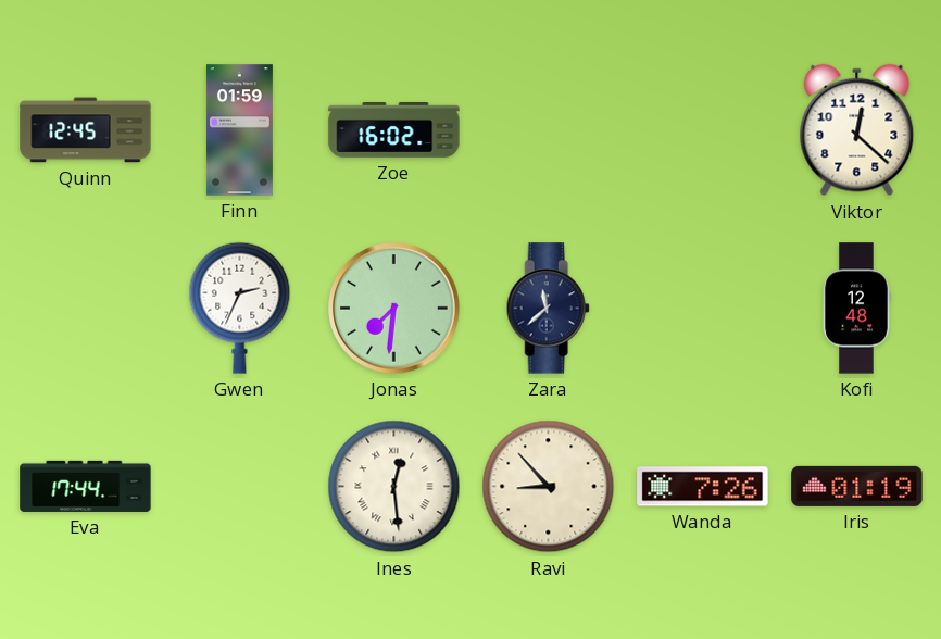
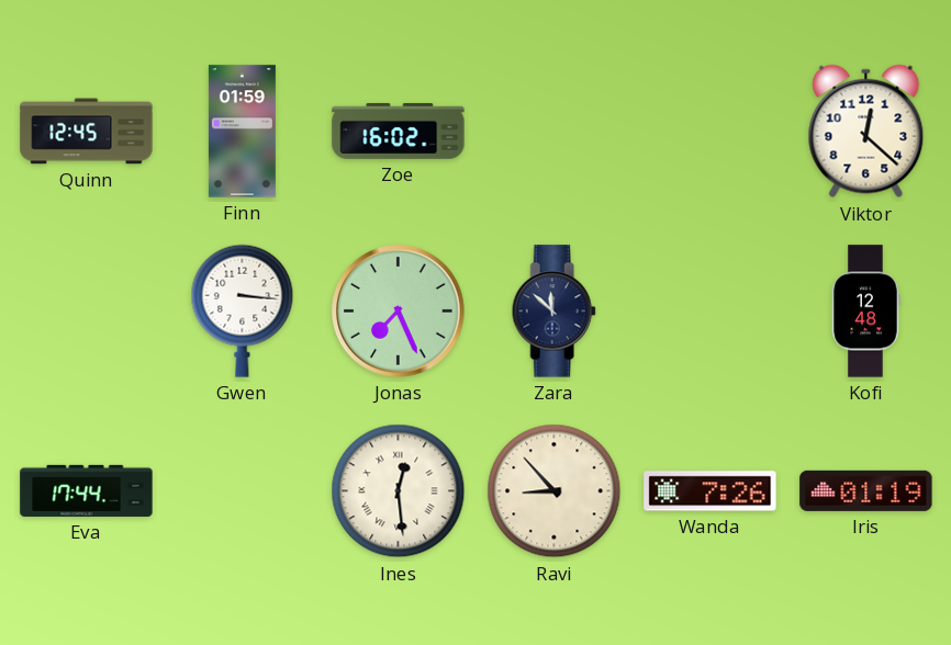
Gwen: 2:34 -> 3:16 (243, 310)
Jonas: 7:31 -> 7:26 (399, 312)
Zara: 11:38 -> 11:52 (553, 312)
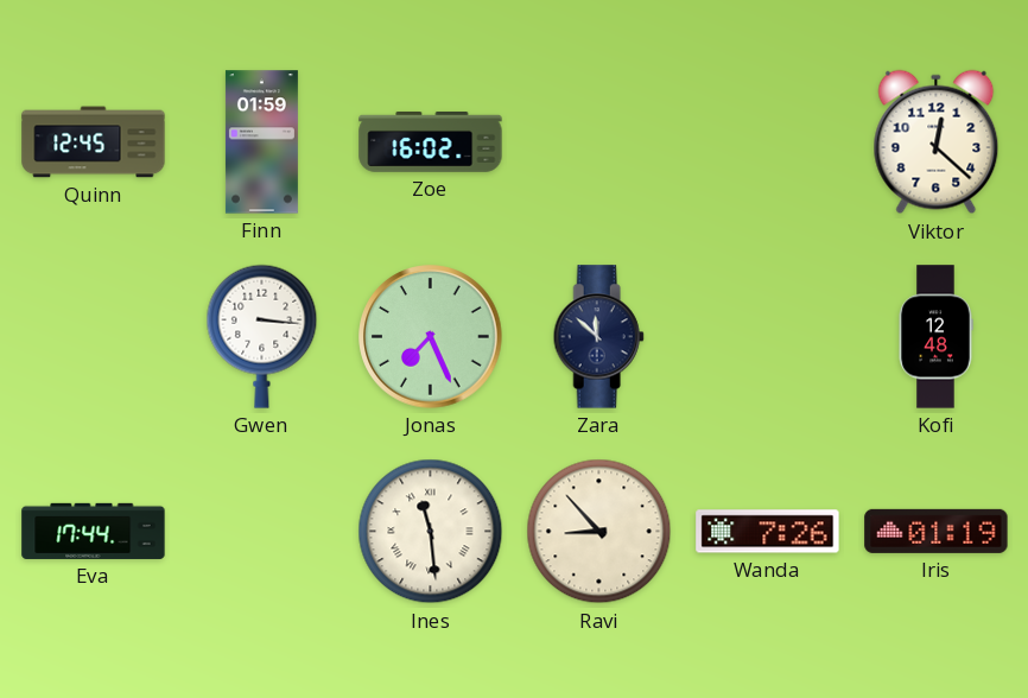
Ines: 12:29 -> 11:29 (431, 532)
